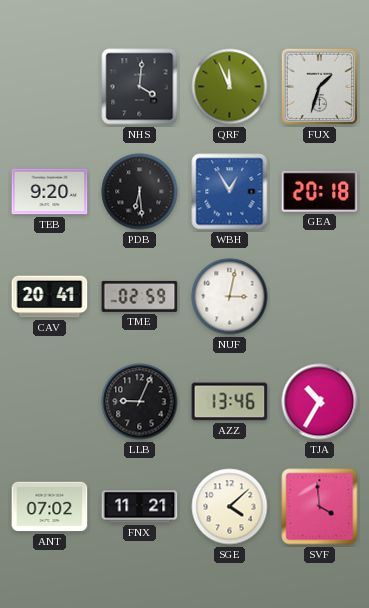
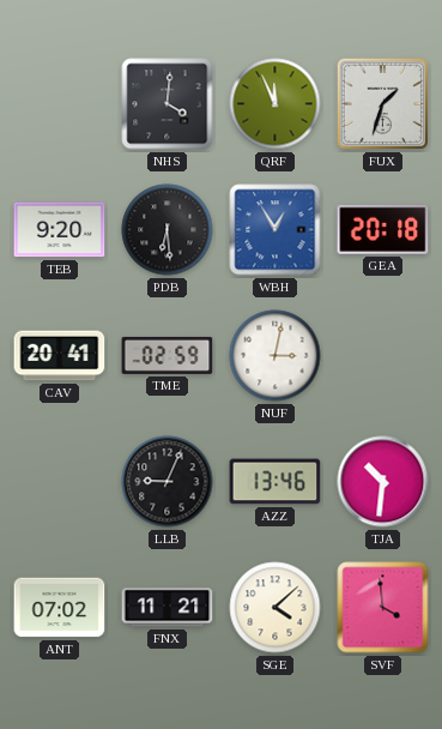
TJA: 10:35 -> 10:31 (383, 482)
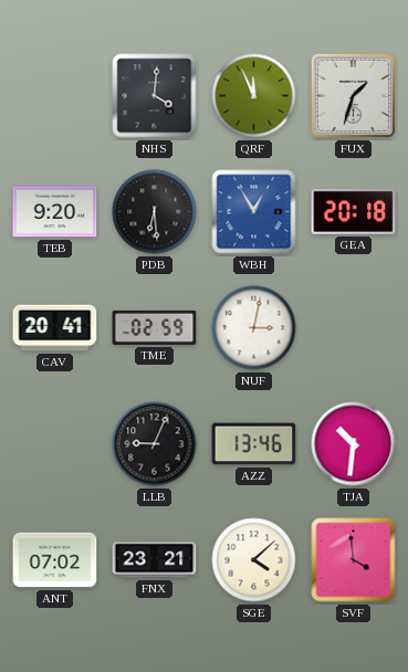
FNX: 11:21 -> 23:21 (155, 560)
